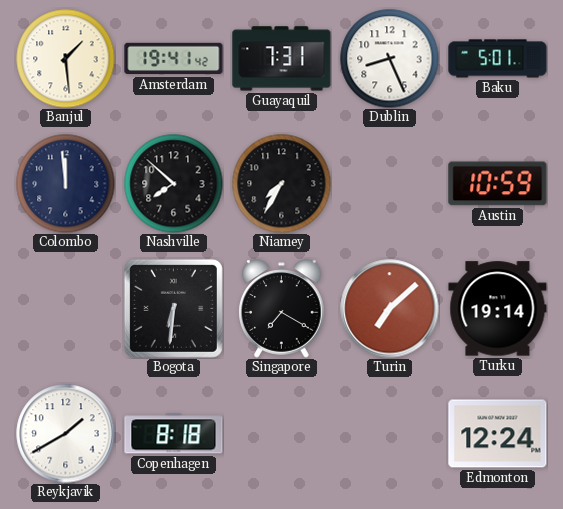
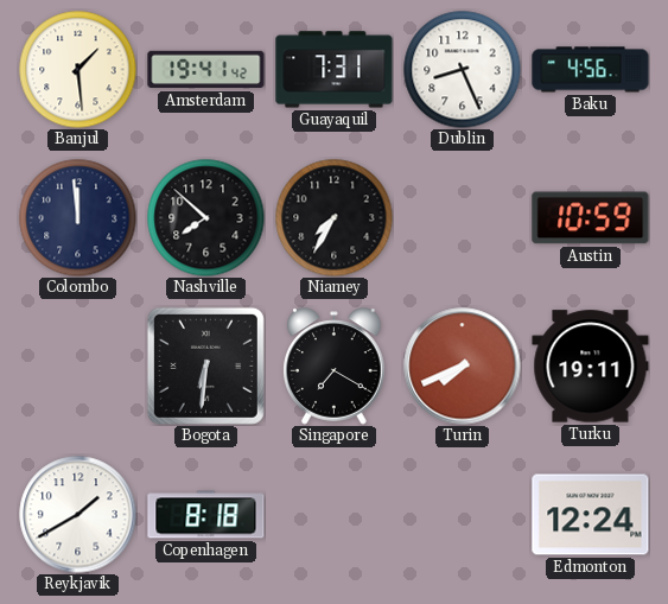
Baku: 5:01 -> 4:56 (591, 70)
Turin: 7:08 -> 7:41 (463, 367)
Turku: 19:14 -> 19:11 (591, 367)
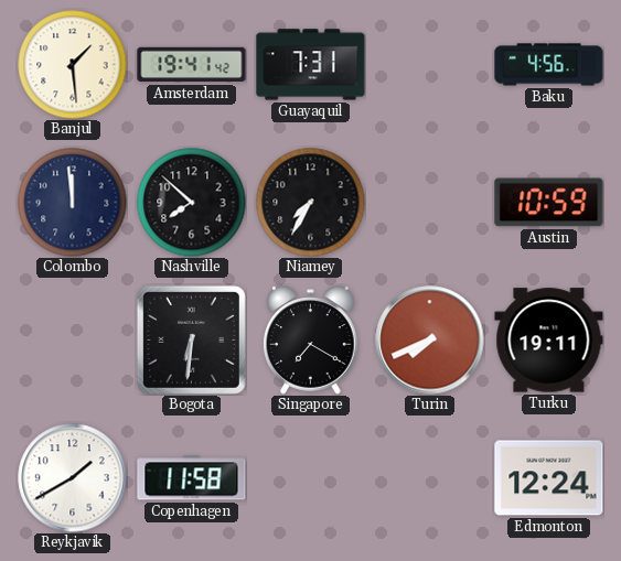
Dublin: 8:26 -> none (463, 70)
Copenhagen: 8:18 -> 11:58 (192, 478)
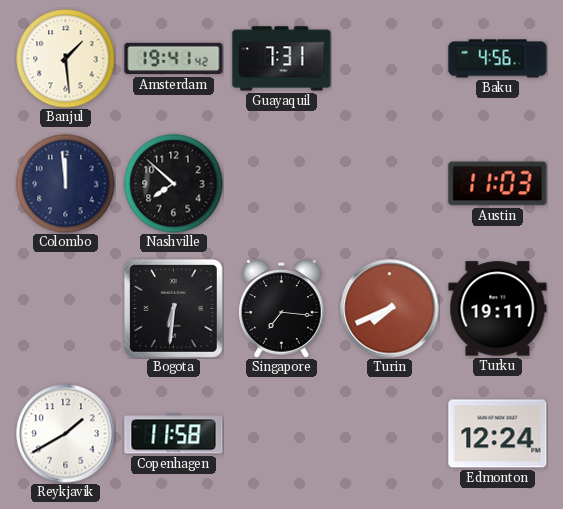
Niamey: 7:35 -> none (311, 203)
Austin: 10:59 -> 11:03 (498, 184)
Singapore: 7:20 -> 7:16 (282, 309)
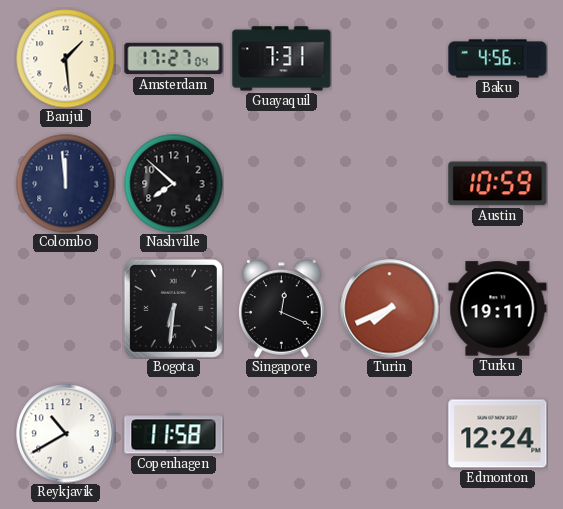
Amsterdam: 19:41 -> 17:27 (174, 59)
Austin: 11:03 -> 10:59 (498, 184)
Singapore: 7:16 -> 12:19 (282, 309)
Reykjavik: 1:40 -> 10:40 (66, 434)
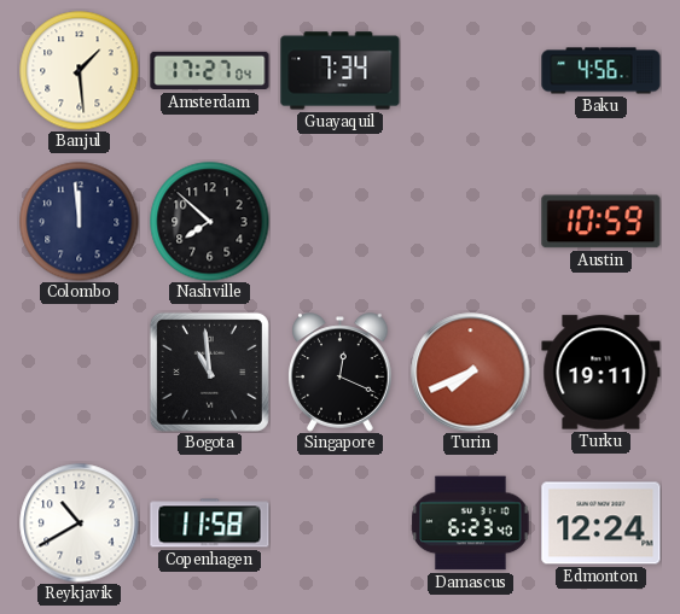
Guayaquil: 7:31 -> 7:34 (341, 71)
Bogota: 6:31 -> 10:59 (209, 372)
Damascus: none -> 6:23 (471, 524)
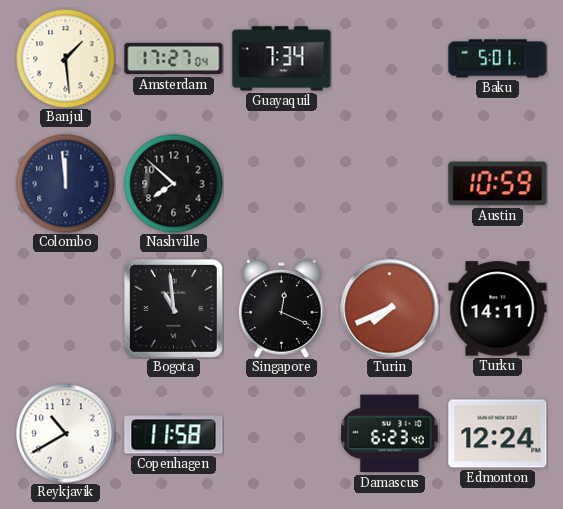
Baku: 4:56 -> 5:01 (498, 59)
Turku: 19:11 -> 14:11 (498, 309)
